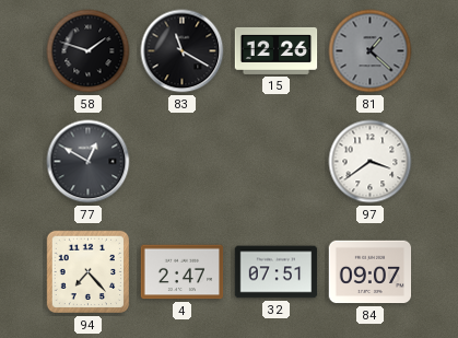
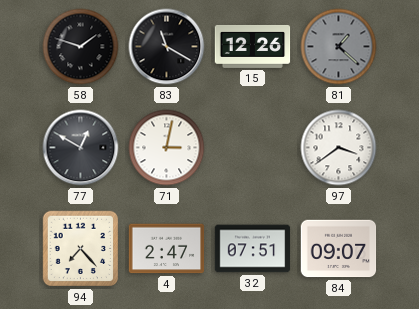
71: none -> 3:02 (167, 148)
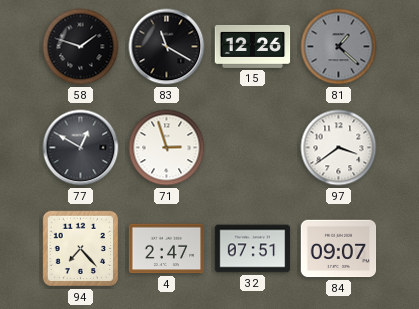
71: 3:02 -> 2:57 (167, 148)
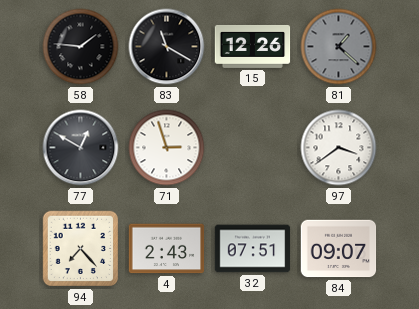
58: 1:48 -> 1:46 (81, 47)
4: 2:47 -> 2:43 (167, 249)
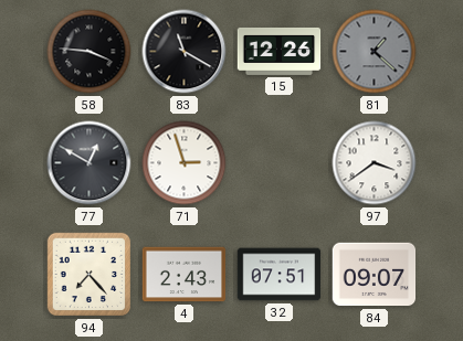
58: 1:46 -> 3:46 (90, 52)
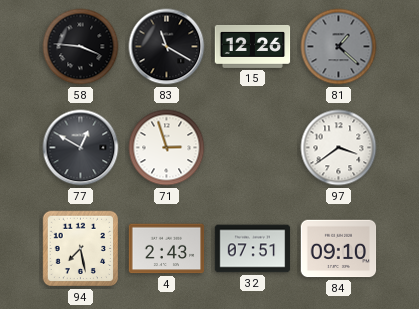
94: 7:23 -> 7:28 (81, 249)
84: 09:07 -> 09:10 (339, 249)
